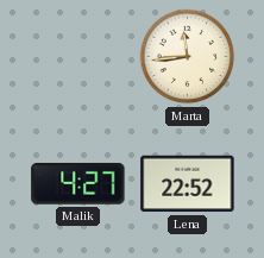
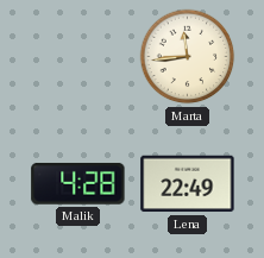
Malik: 4:27 -> 4:28 (78, 183)
Lena: 22:52 -> 22:49 (188, 184)
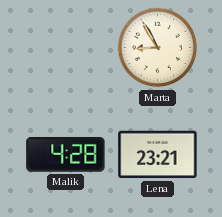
Marta: 11:44 -> 8:55 (158, 48)
Lena: 22:49 -> 23:21 (158, 155)
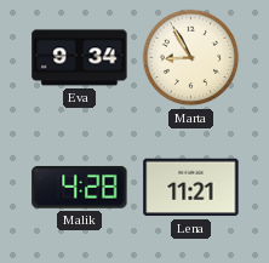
Eva: none -> 9:34 (80, 58)
Lena: 23:21 -> 11:21 (191, 188)
